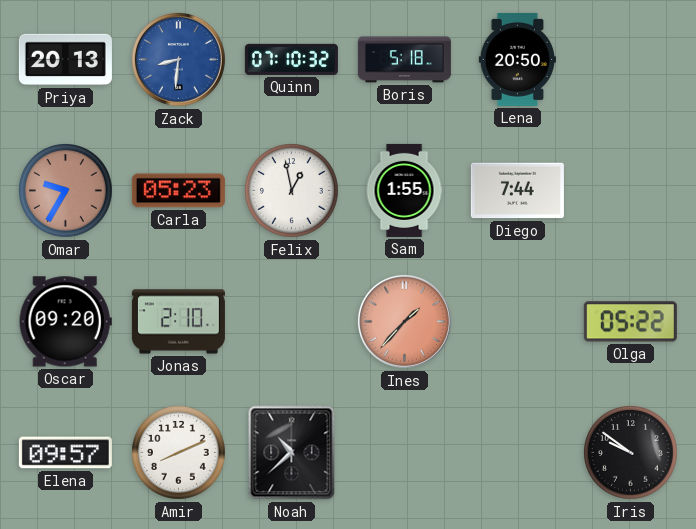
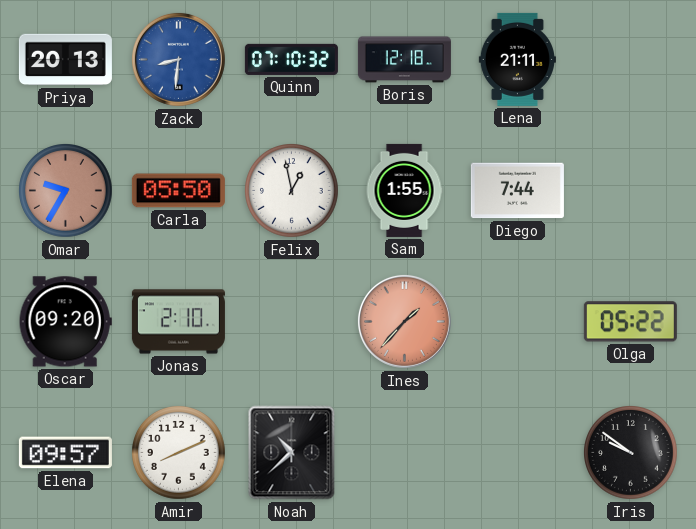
Boris: 5:18 -> 12:18 (404, 60)
Lena: 20:50 -> 21:11 (517, 59)
Carla: 05:23 -> 05:50 (178, 191)
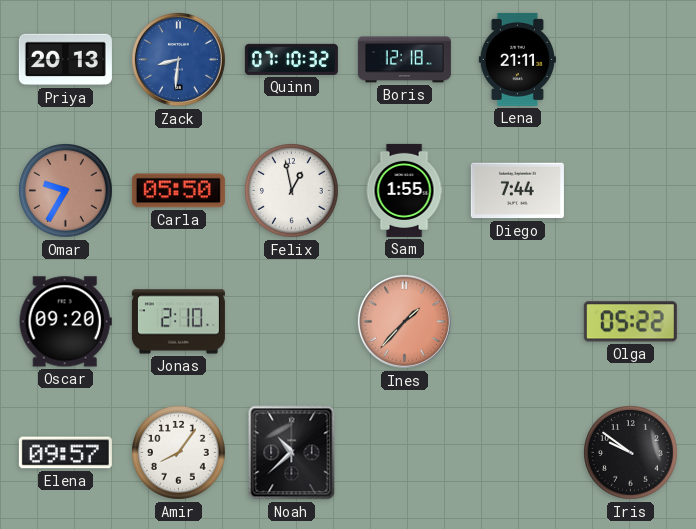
Amir: 8:11 -> 8:06 (179, 453)
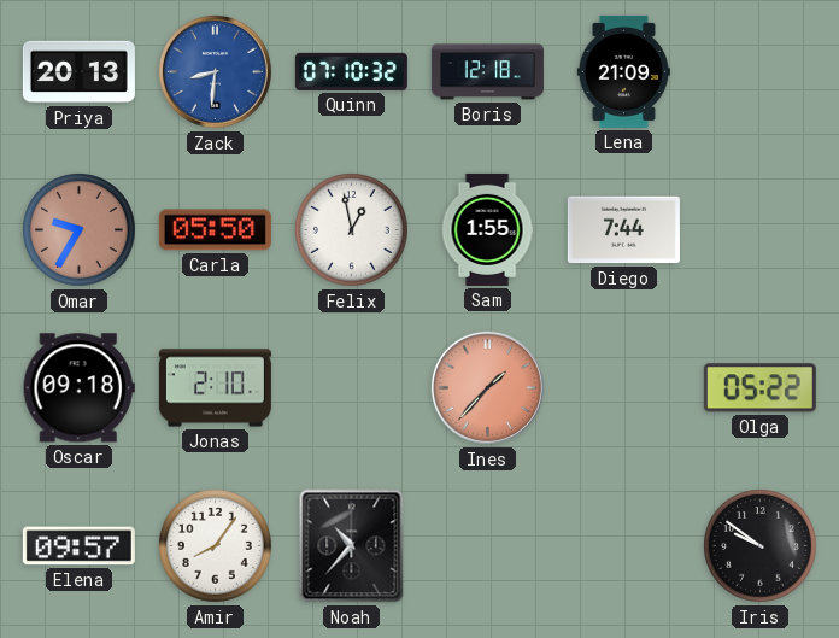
Lena: 21:11 -> 21:09 (623, 71)
Oscar: 09:20 -> 09:18 (78, 388)
Noah: 10:38 -> 10:37 (352, 546)
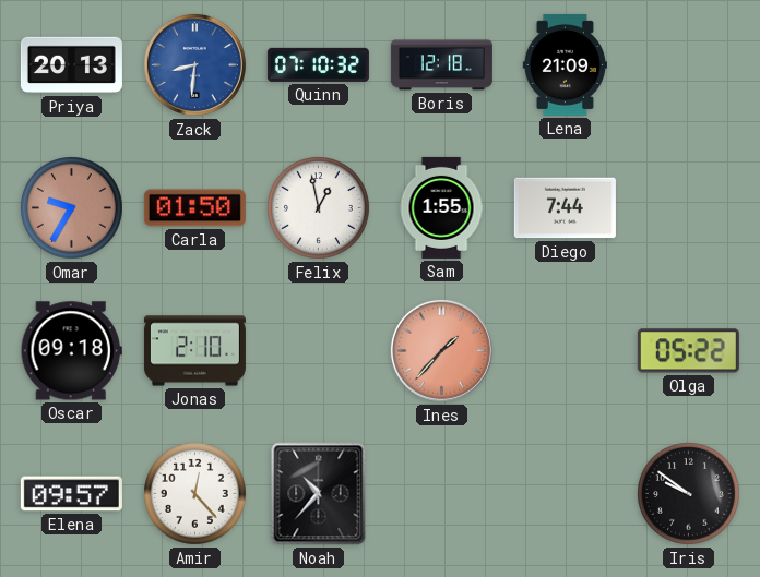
Carla: 05:50 -> 01:50 (194, 208)
Amir: 8:06 -> 12:23 (195, 494)
